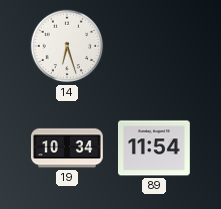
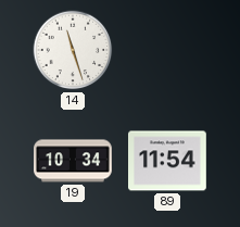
14: 6:27 -> 11:27 (73, 50)
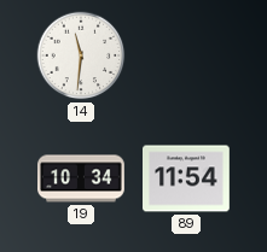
14: 11:27 -> 11:31 (81, 55)
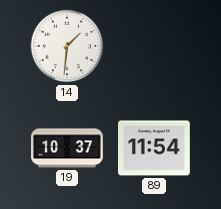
14: 11:31 -> 1:31 (67, 46)
19: 10:34 -> 10:37 (67, 148)
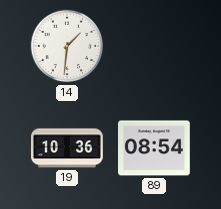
19: 10:37 -> 10:36 (67, 148)
89: 11:54 -> 08:54 (155, 148)
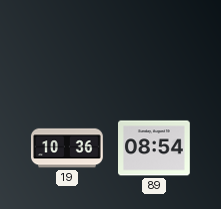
14: 1:31 -> none (67, 46)
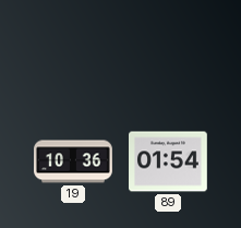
89: 08:54 -> 01:54 (169, 161)
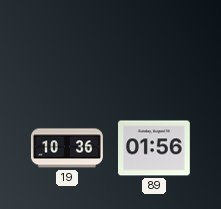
89: 01:54 -> 01:56 (155, 148)
